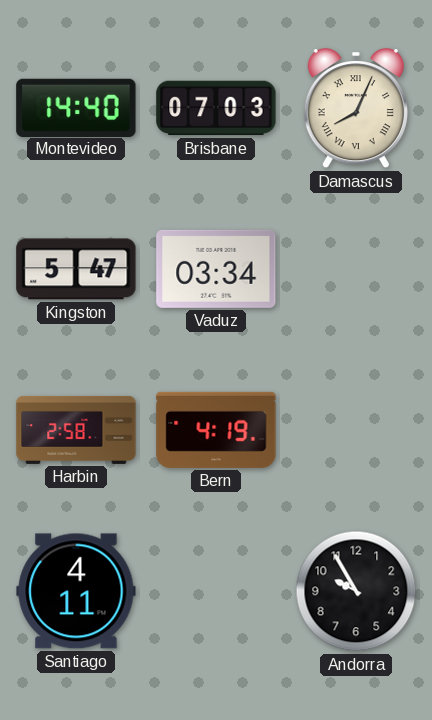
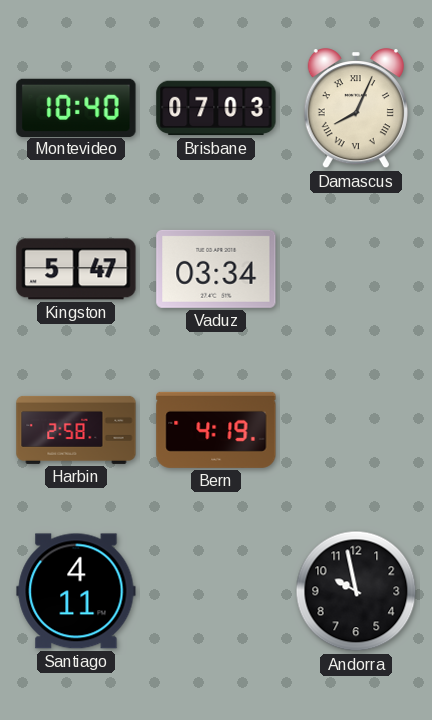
Montevideo: 14:40 -> 10:40 (76, 107)
Andorra: 9:55 -> 9:58 (356, 591)
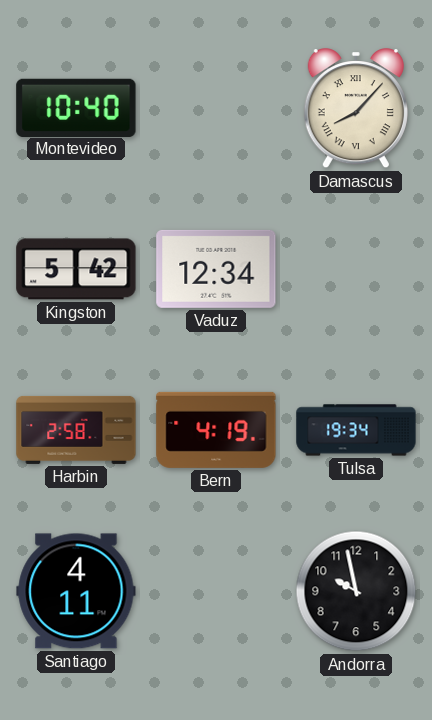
Brisbane: 07:03 -> none (216, 108)
Damascus: 8:04 -> 8:07 (356, 109)
Kingston: 5:47 -> 5:42 (76, 269)
Vaduz: 03:34 -> 12:34 (216, 269)
Tulsa: none -> 19:34 (356, 430)
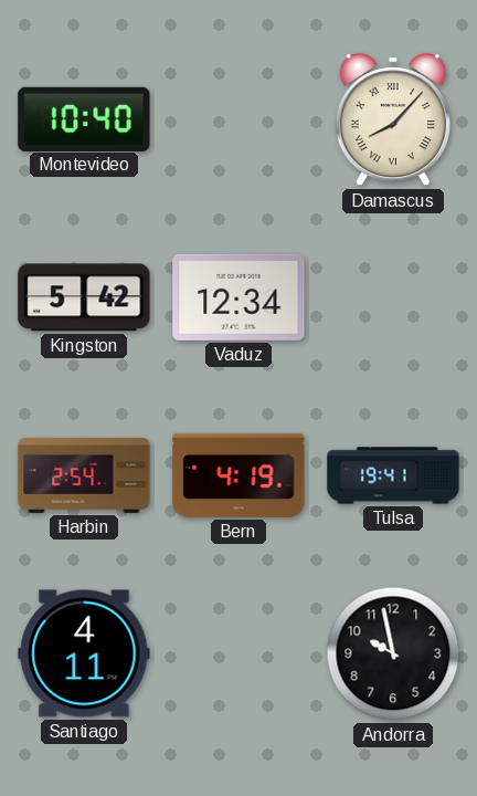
Harbin: 2:58 -> 2:54 (84, 475)
Tulsa: 19:34 -> 19:41 (393, 475)
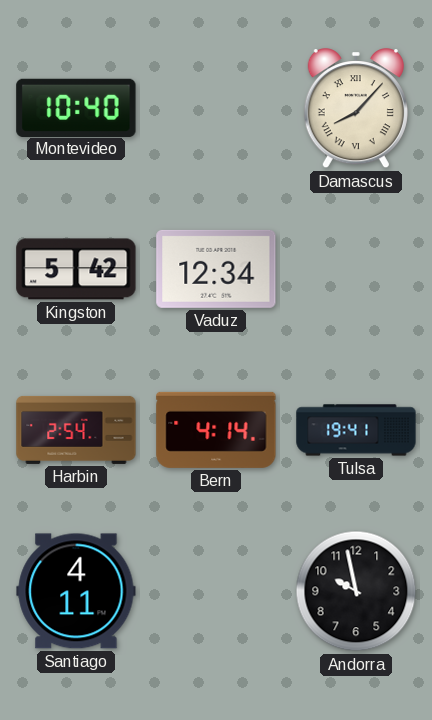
Bern: 4:19 -> 4:14 (216, 430)
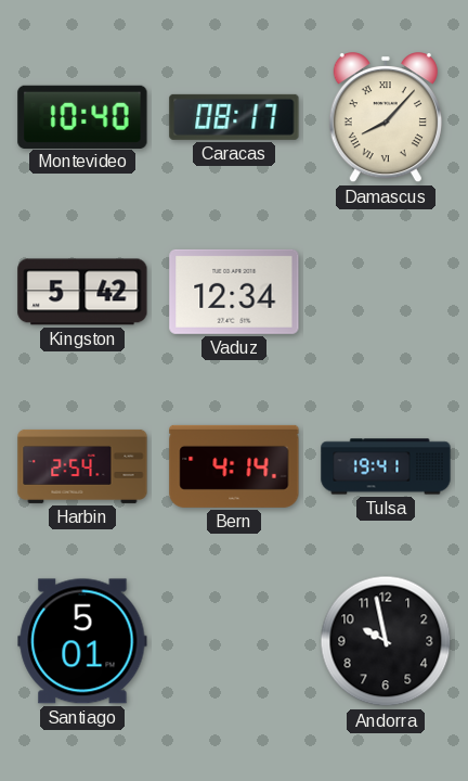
Caracas: none -> 08:17 (234, 117)
Santiago: 4:11 -> 5:01 (82, 641)
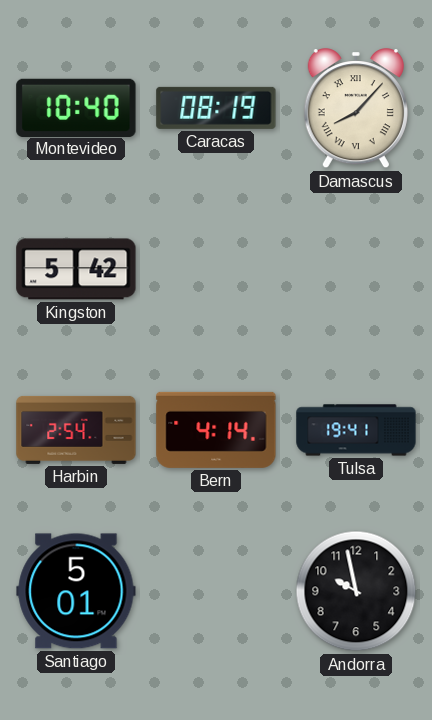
Caracas: 08:17 -> 08:19 (216, 108)
Vaduz: 12:34 -> none (234, 292)
